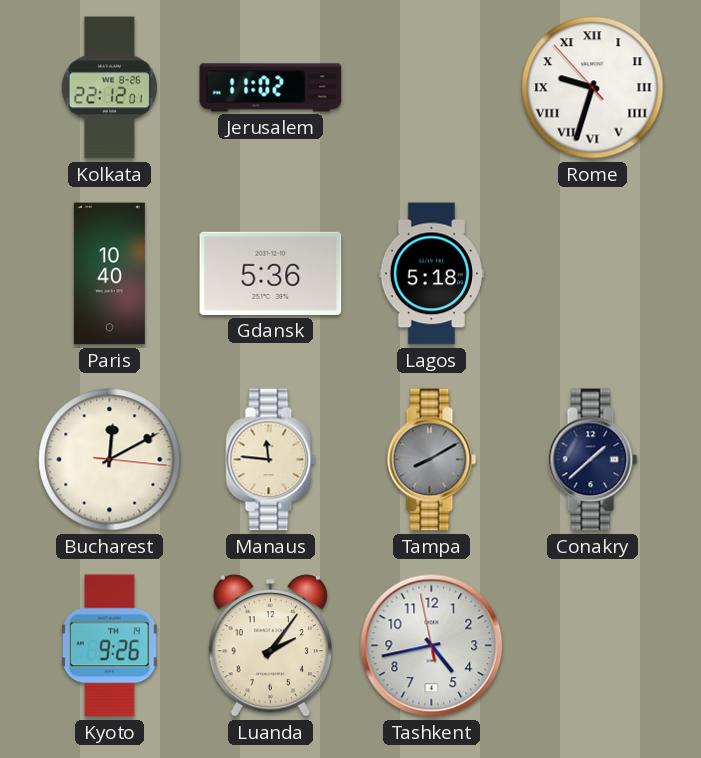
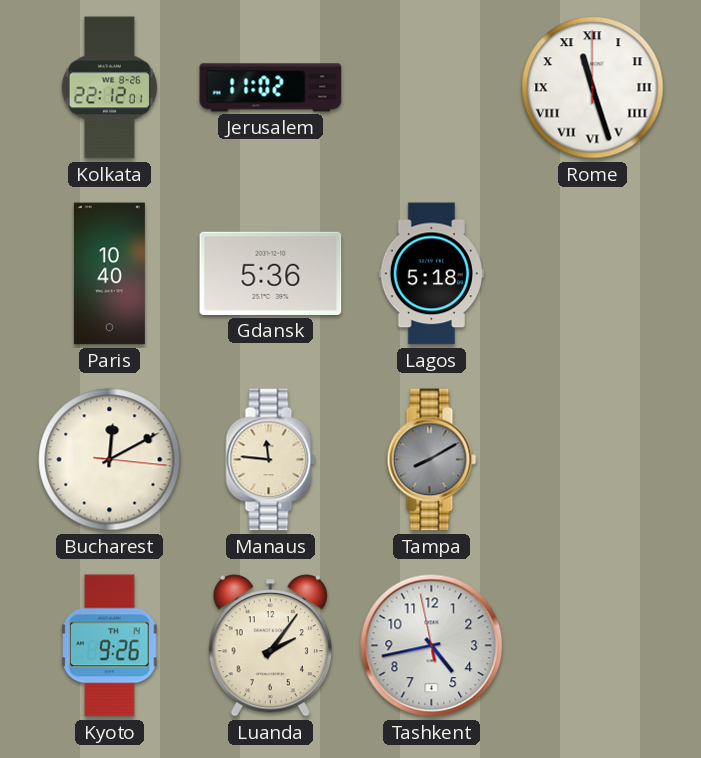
Rome: 9:32 -> 11:27 (593, 88)
Conakry: 1:38 -> none (593, 460)
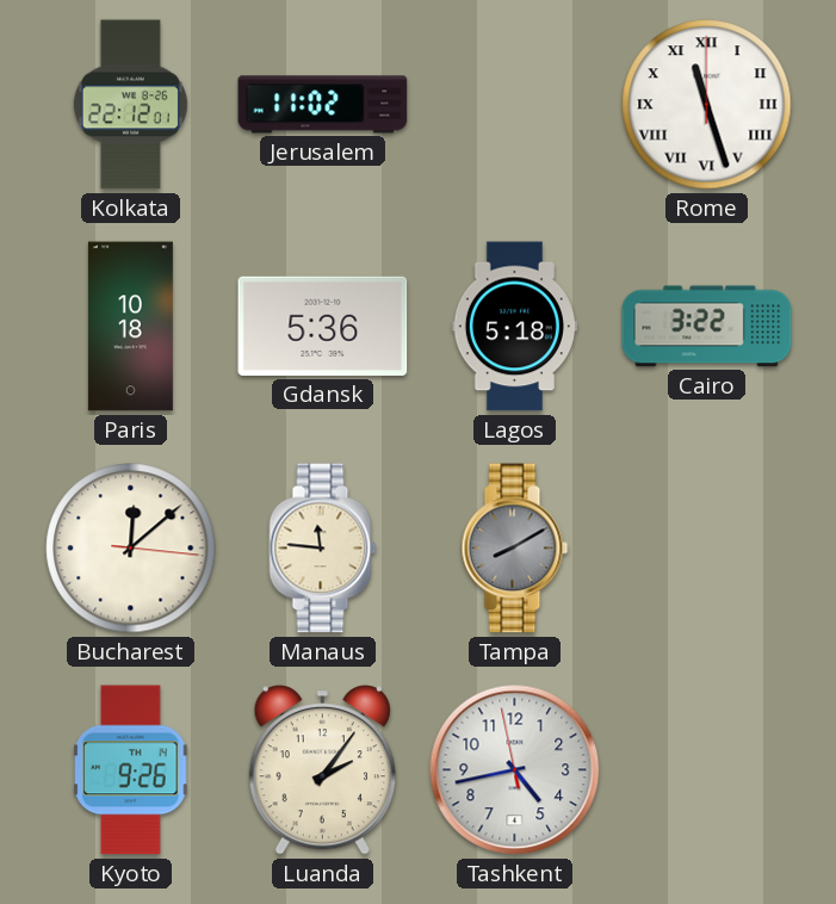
Paris: 10:40 -> 10:18 (130, 327)
Cairo: none -> 3:22 (707, 327)
Bucharest: 12:10 -> 12:08 (131, 549)
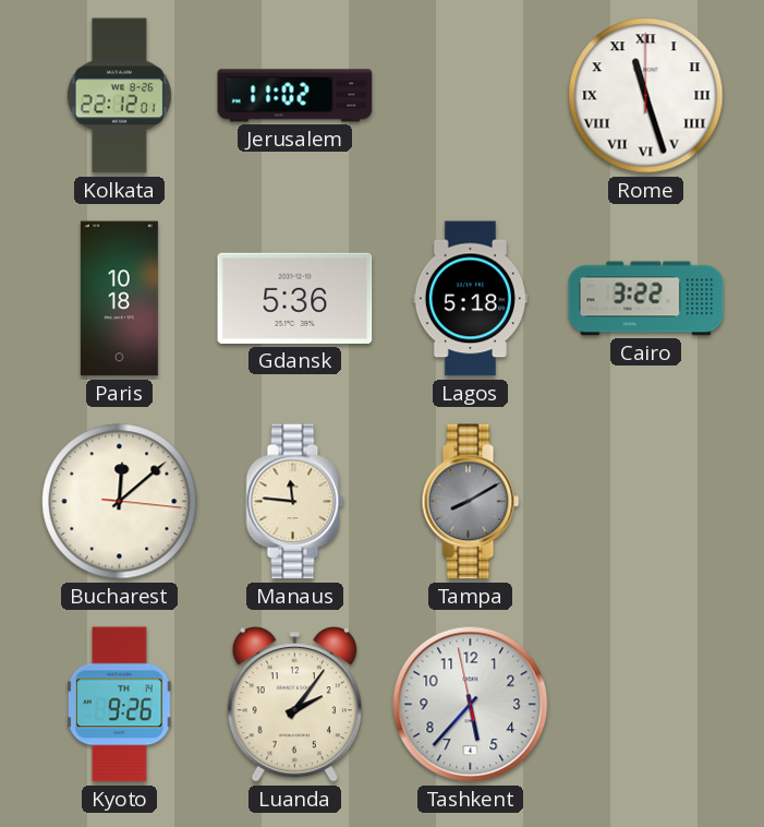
Tashkent: 4:42 -> 5:36 (471, 705)
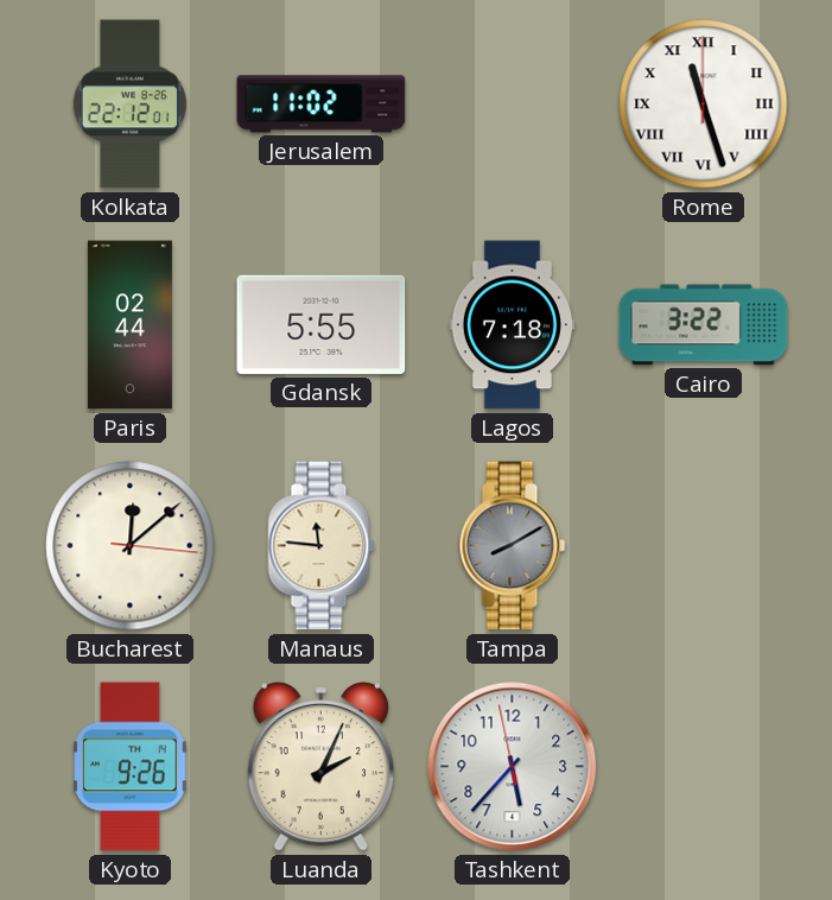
Paris: 10:18 -> 02:44 (129, 325)
Gdansk: 5:36 -> 5:55 (322, 324)
Lagos: 5:18 -> 7:18 (512, 325)
Luanda: 2:06 -> 2:04 (320, 767)
